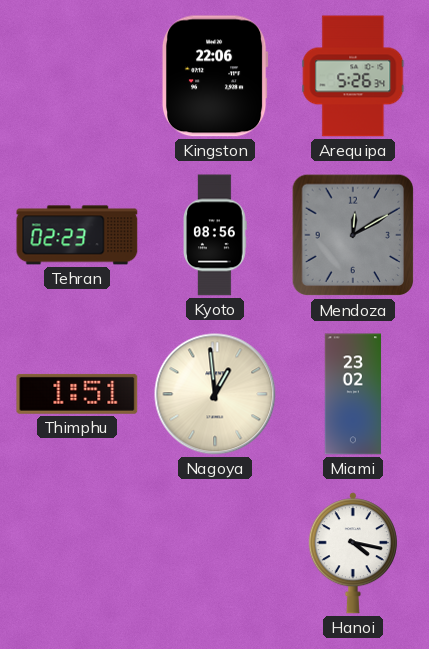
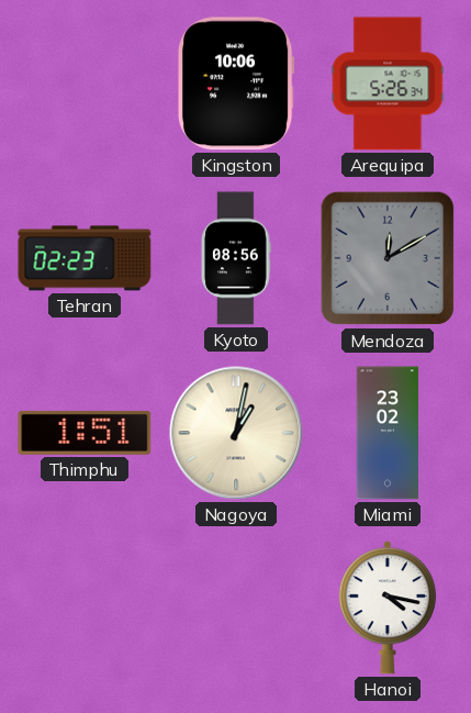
Kingston: 22:06 -> 10:06 (236, 83)
Nagoya: 12:59 -> 1:02 (236, 433)
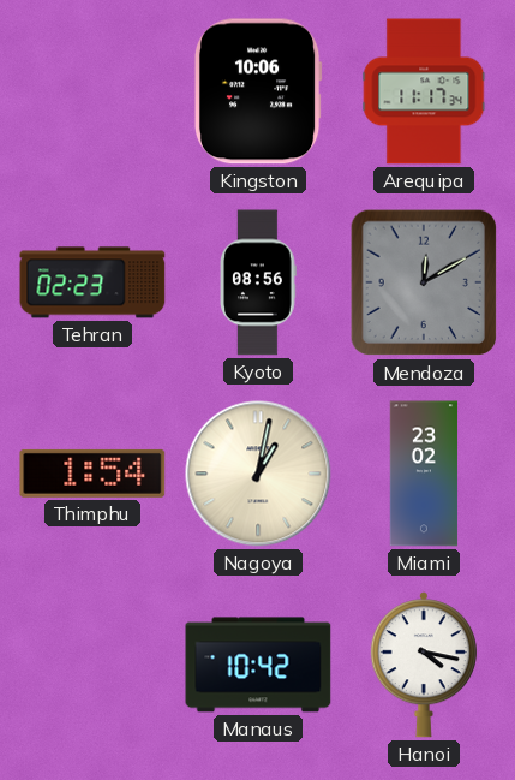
Arequipa: 5:26 -> 11:17 (424, 91)
Thimphu: 1:51 -> 1:54 (92, 474)
Manaus: none -> 10:42 (258, 665)
